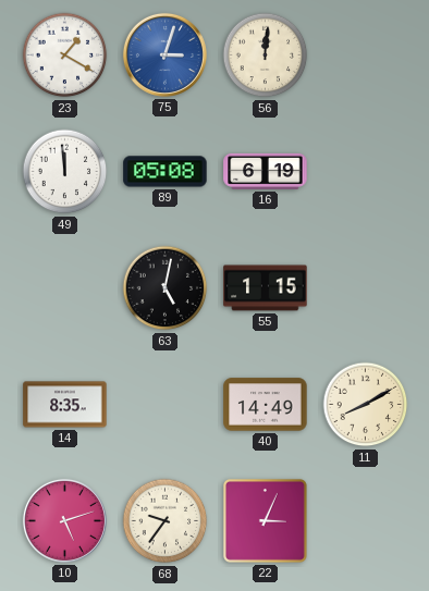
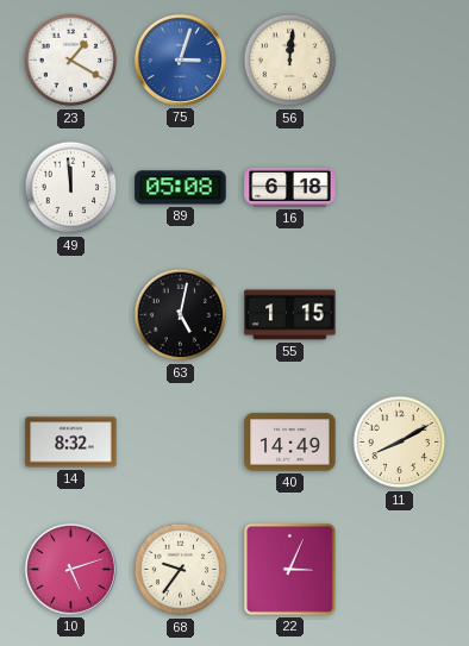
16: 6:19 -> 6:18 (290, 187)
14: 8:35 -> 8:32 (71, 443)
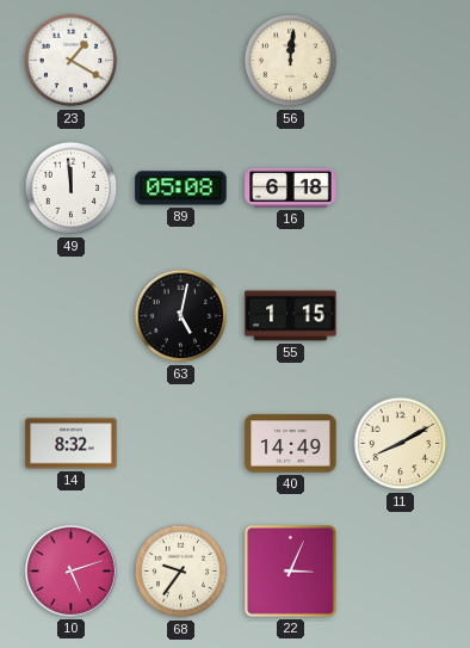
75: 3:03 -> none (180, 59)
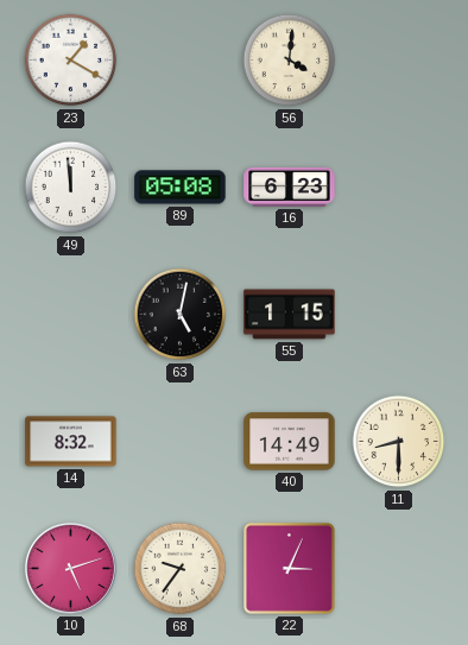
56: 12:01 -> 4:01 (290, 61)
16: 6:18 -> 6:23 (290, 186)
11: 8:10 -> 8:30 (399, 442)
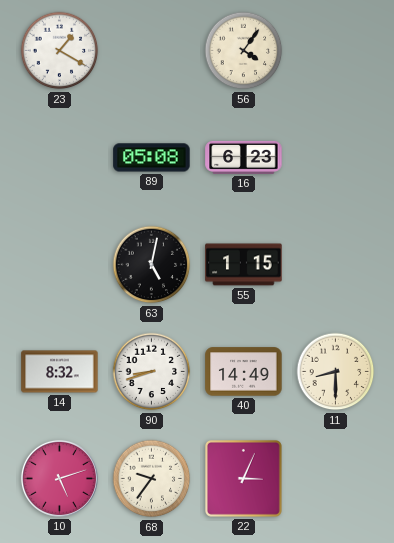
56: 4:01 -> 4:06 (244, 51)
49: 11:59 -> none (71, 188)
90: none -> 8:42 (152, 372)
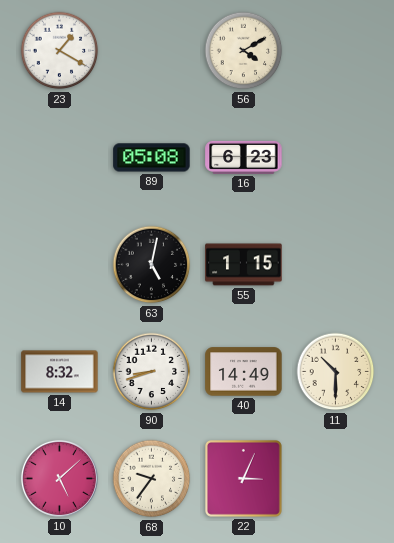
56: 4:06 -> 4:10 (244, 51)
11: 8:30 -> 10:30 (336, 372)
10: 5:12 -> 5:08 (59, 478)
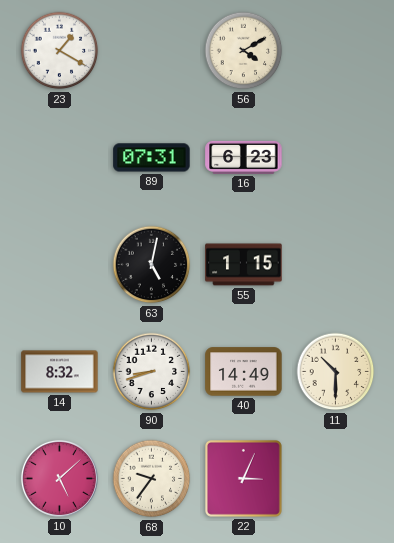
89: 05:08 -> 07:31 (152, 158)
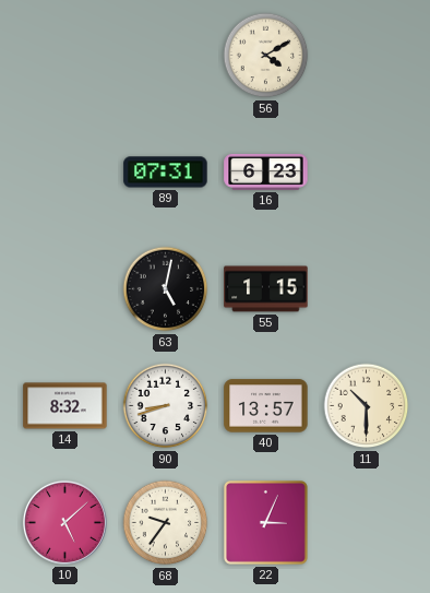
23: 1:20 -> none (60, 51)
40: 14:49 -> 13:57 (266, 406)
